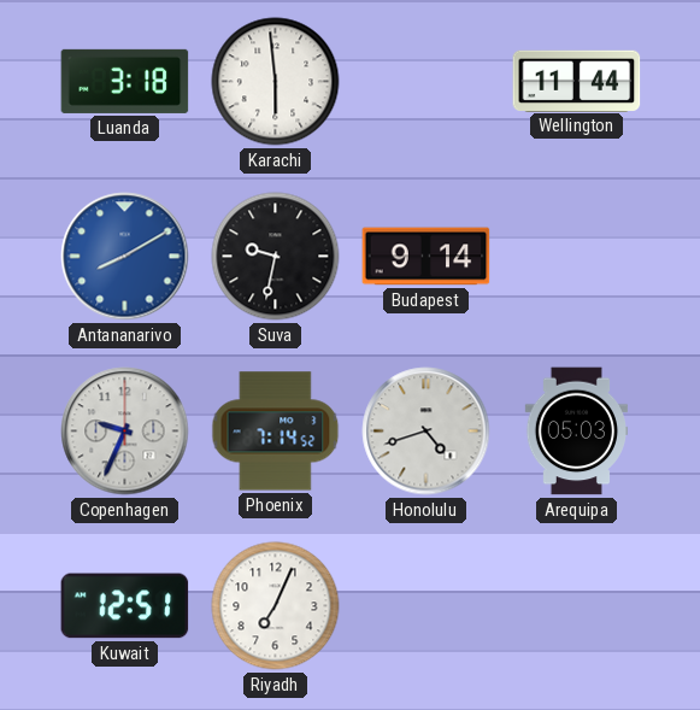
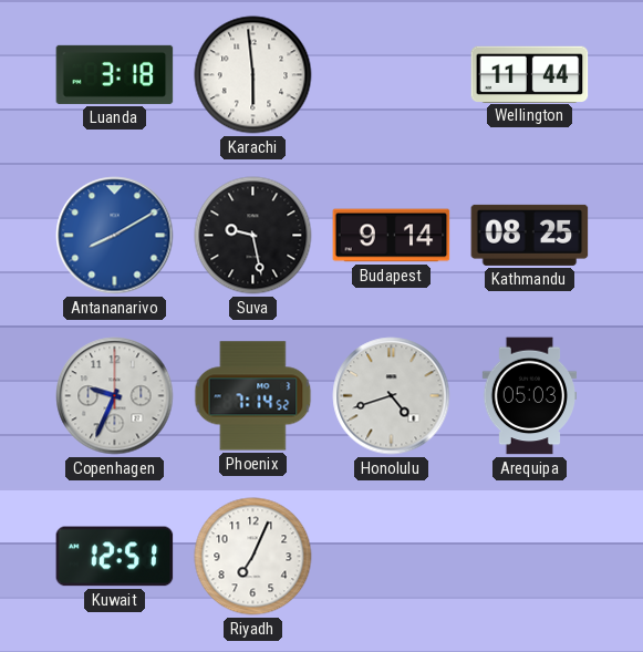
Suva: 9:32 -> 9:28 (253, 236)
Kathmandu: none -> 08:25 (530, 235)
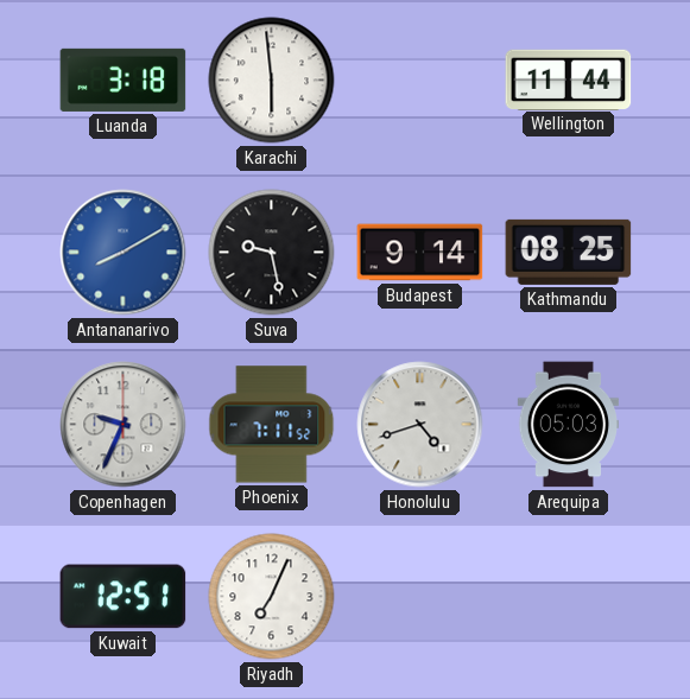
Phoenix: 7:14 -> 7:11 (272, 425)
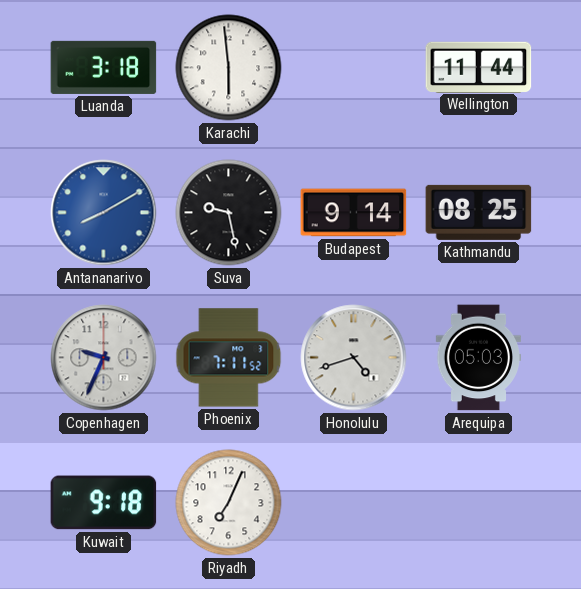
Kuwait: 12:51 -> 9:18 (104, 503)
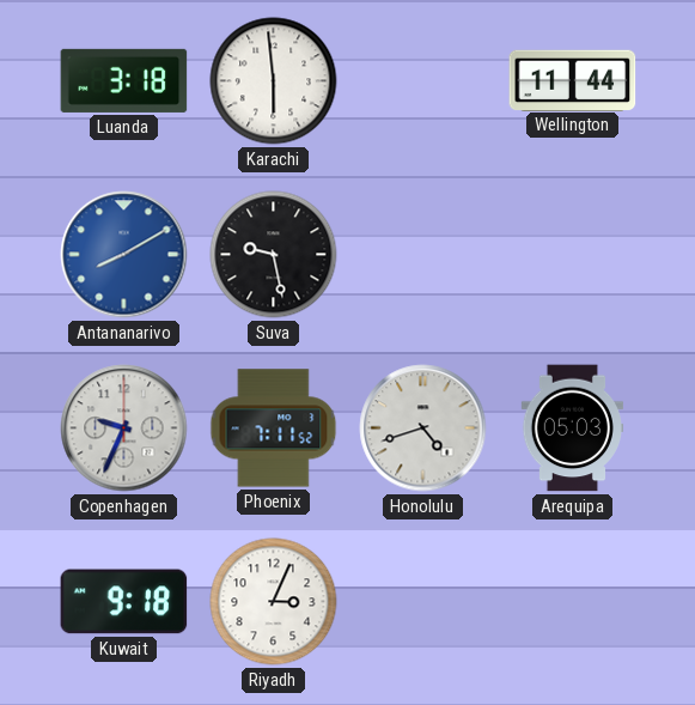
Budapest: 9:14 -> none (354, 213)
Kathmandu: 08:25 -> none (479, 212)
Riyadh: 7:04 -> 3:04 (274, 602)
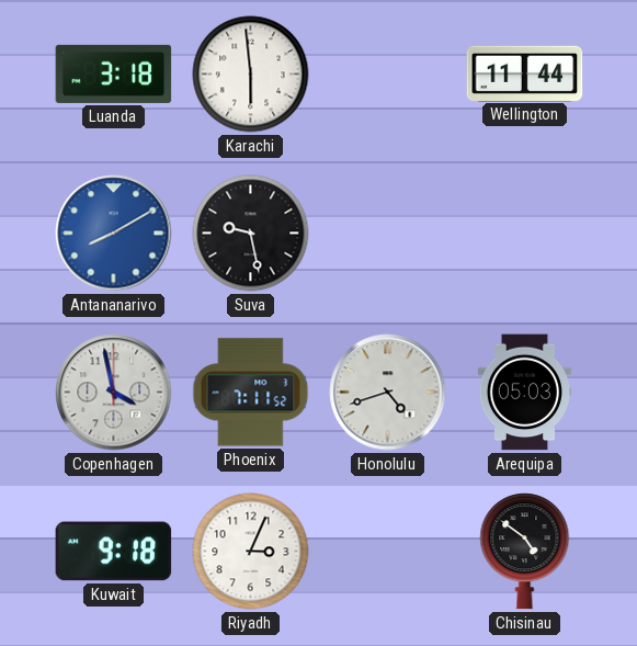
Copenhagen: 9:34 -> 3:58 (114, 393)
Chisinau: none -> 4:51 (525, 552)
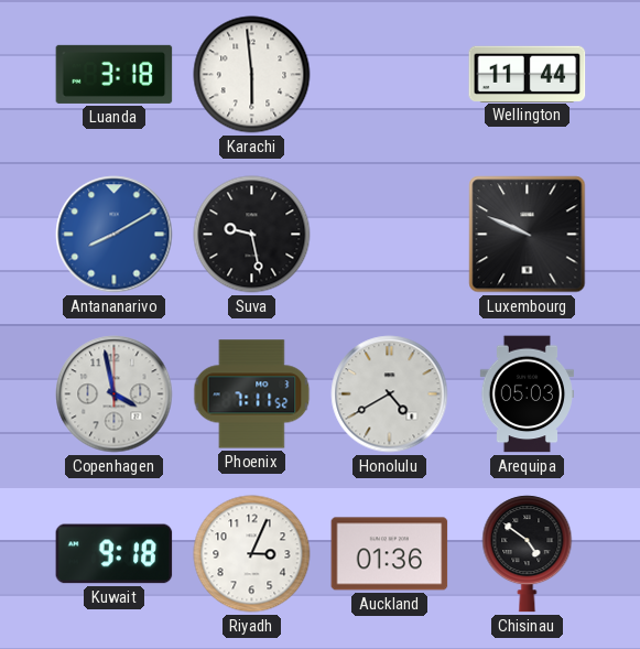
Luxembourg: none -> 9:49 (528, 235)
Honolulu: 4:42 -> 4:40 (390, 394)
Auckland: none -> 01:36 (390, 554)
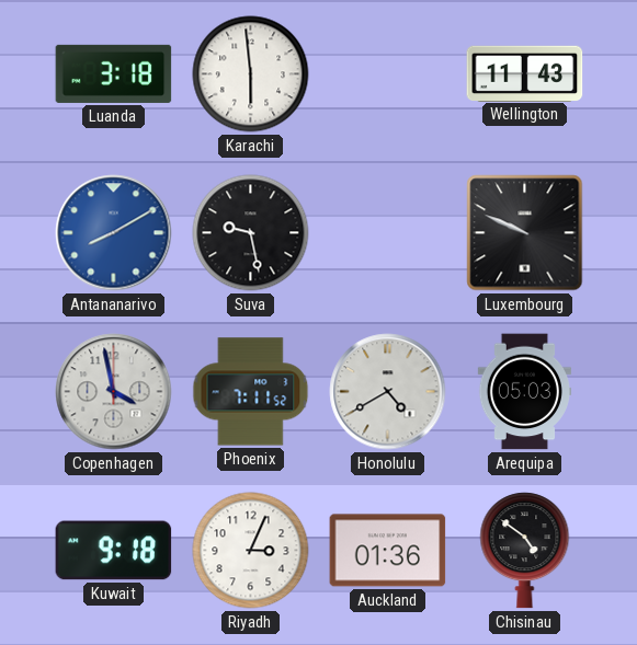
Wellington: 11:44 -> 11:43 (525, 73)
